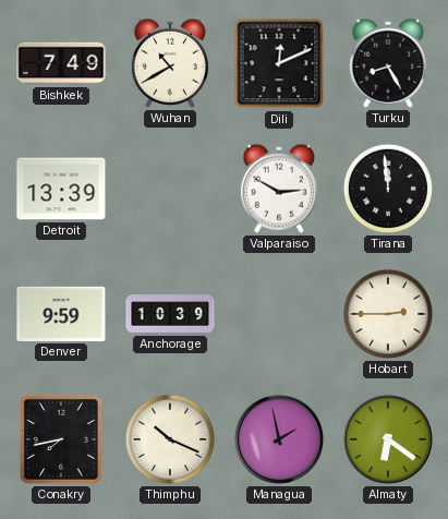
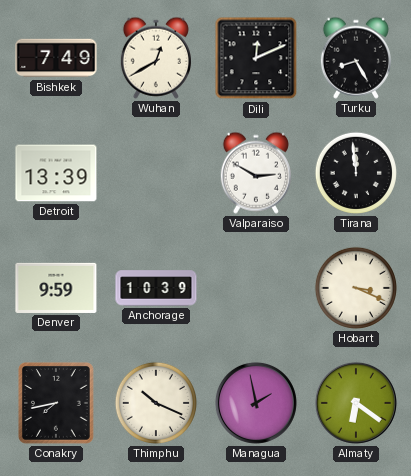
Wuhan: 10:40 -> 12:40 (156, 58)
Hobart: 2:45 -> 3:19 (356, 288)
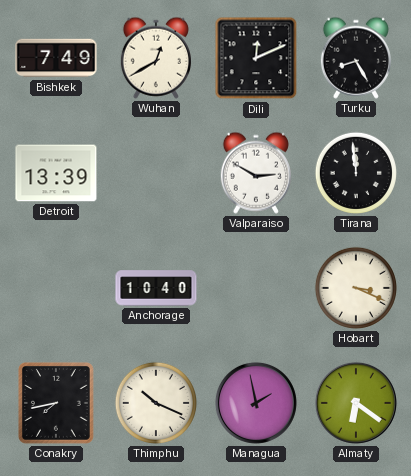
Denver: 9:59 -> none (56, 288)
Anchorage: 10:39 -> 10:40 (156, 288)
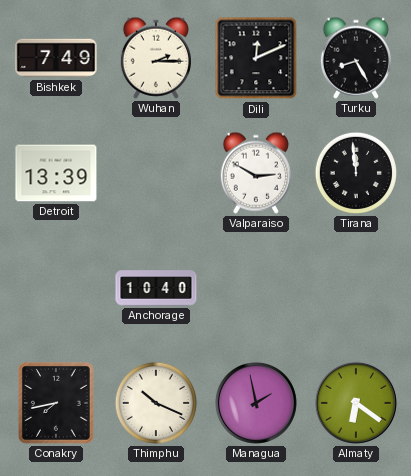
Wuhan: 12:40 -> 2:15 (156, 58)
Hobart: 3:19 -> none (356, 288)
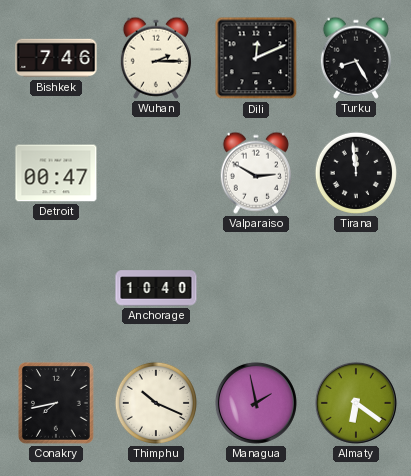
Bishkek: 7:49 -> 7:46 (56, 58)
Detroit: 13:39 -> 00:47 (56, 173)
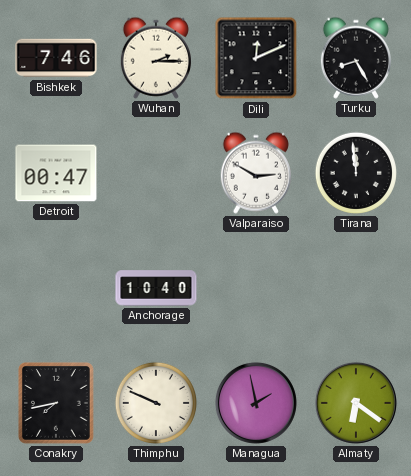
Thimphu: 10:19 -> 9:49 (156, 403)
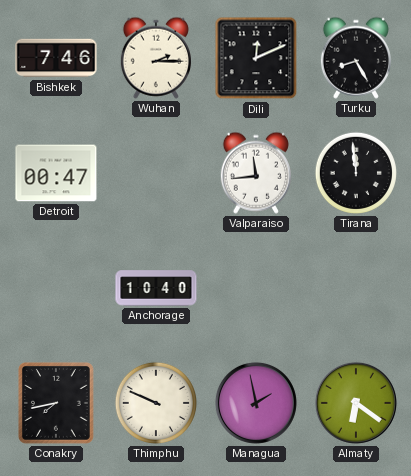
Valparaiso: 2:50 -> 11:44 (256, 173)
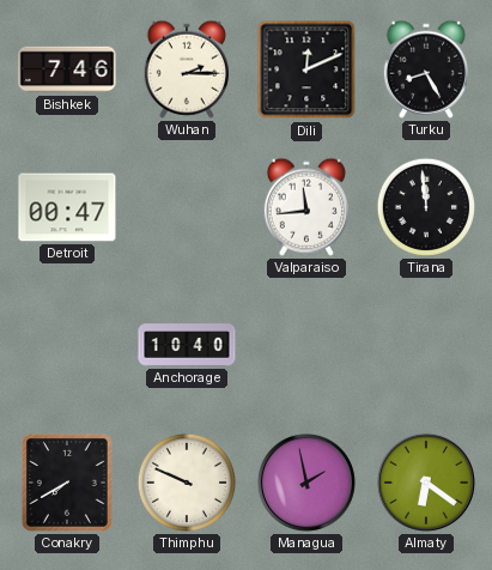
Conakry: 7:43 -> 7:40 (67, 483)
